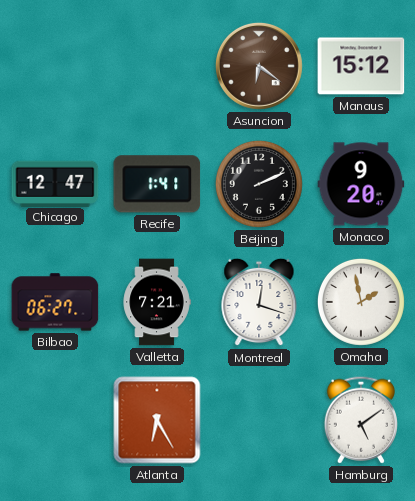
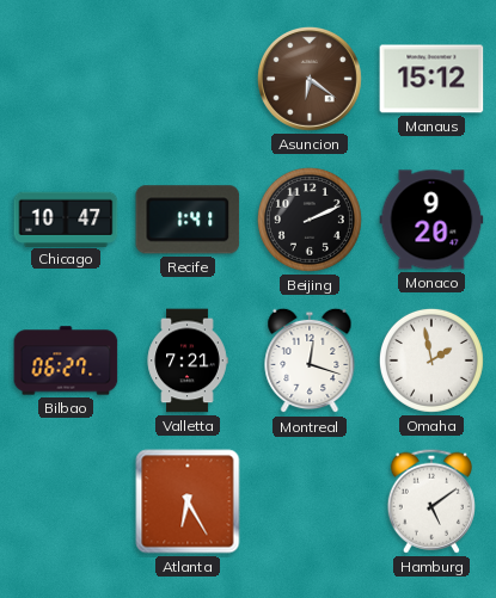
Chicago: 12:47 -> 10:47 (66, 218)
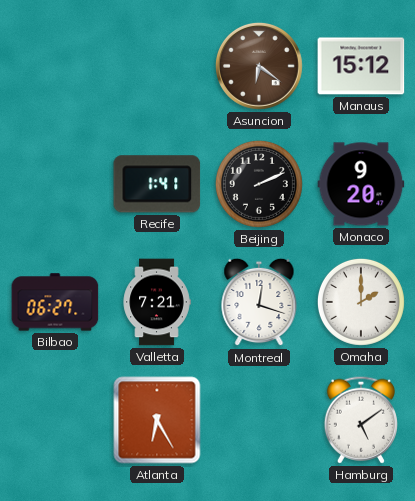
Chicago: 10:47 -> none (66, 218)
Omaha: 1:58 -> 2:00 (361, 302)
